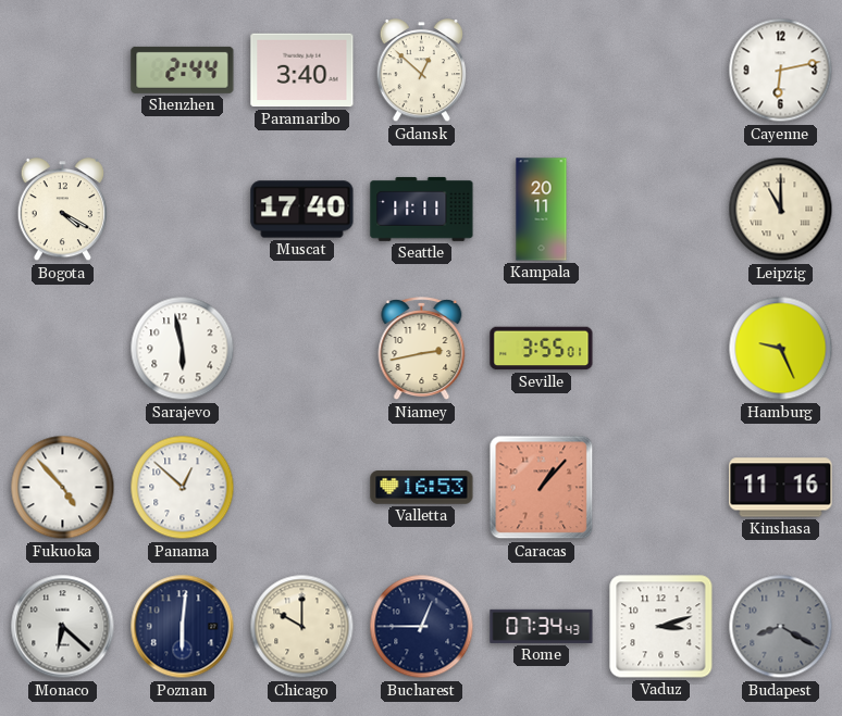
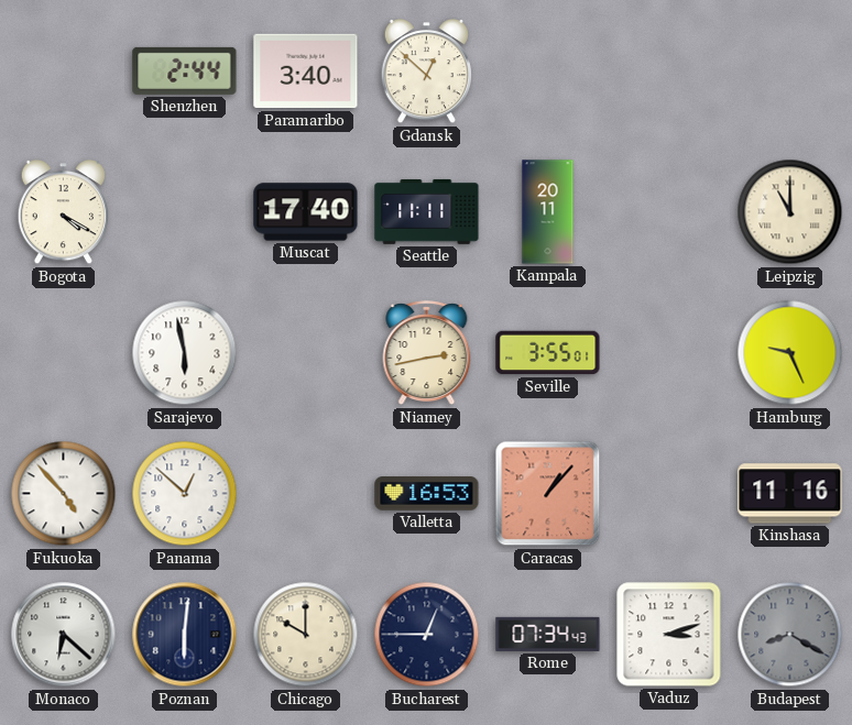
Cayenne: 6:13 -> none (781, 71)
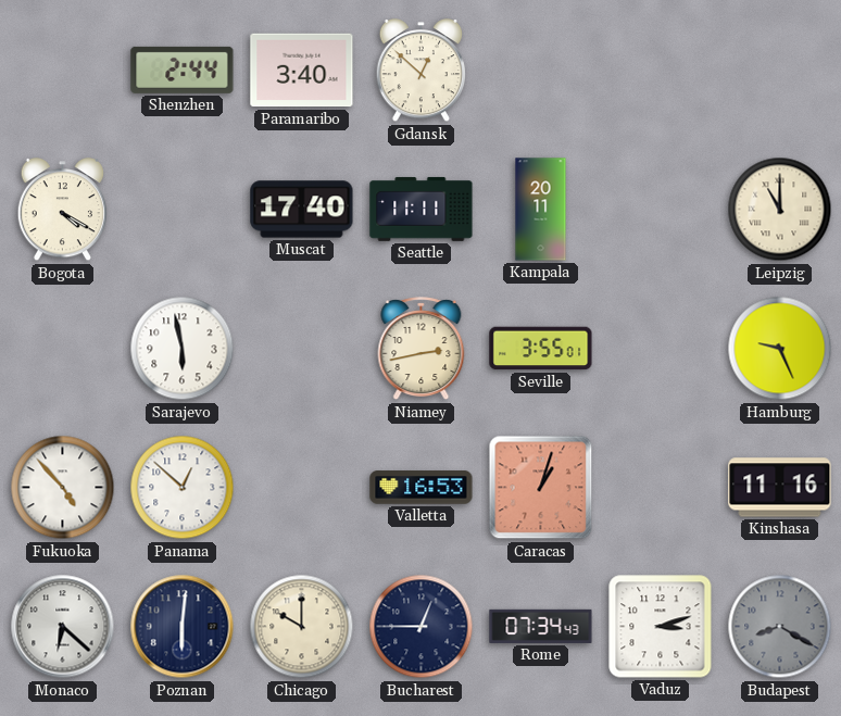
Caracas: 1:07 -> 1:03 (541, 488)
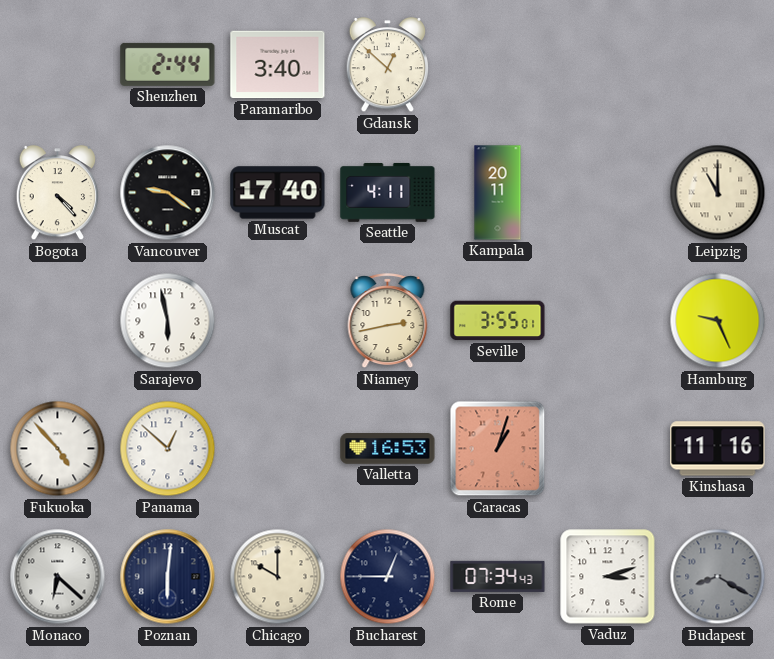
Bogota: 4:20 -> 4:23 (57, 194)
Vancouver: none -> 9:21 (168, 193)
Seattle: 11:11 -> 4:11 (388, 192)
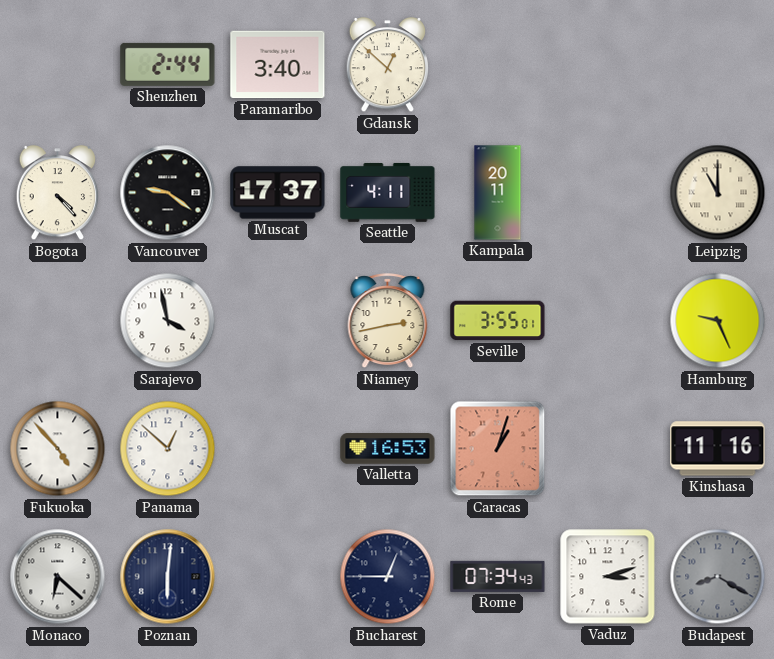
Muscat: 17:40 -> 17:37 (278, 193)
Sarajevo: 5:58 -> 3:58 (168, 321)
Chicago: 10:00 -> none (278, 577)
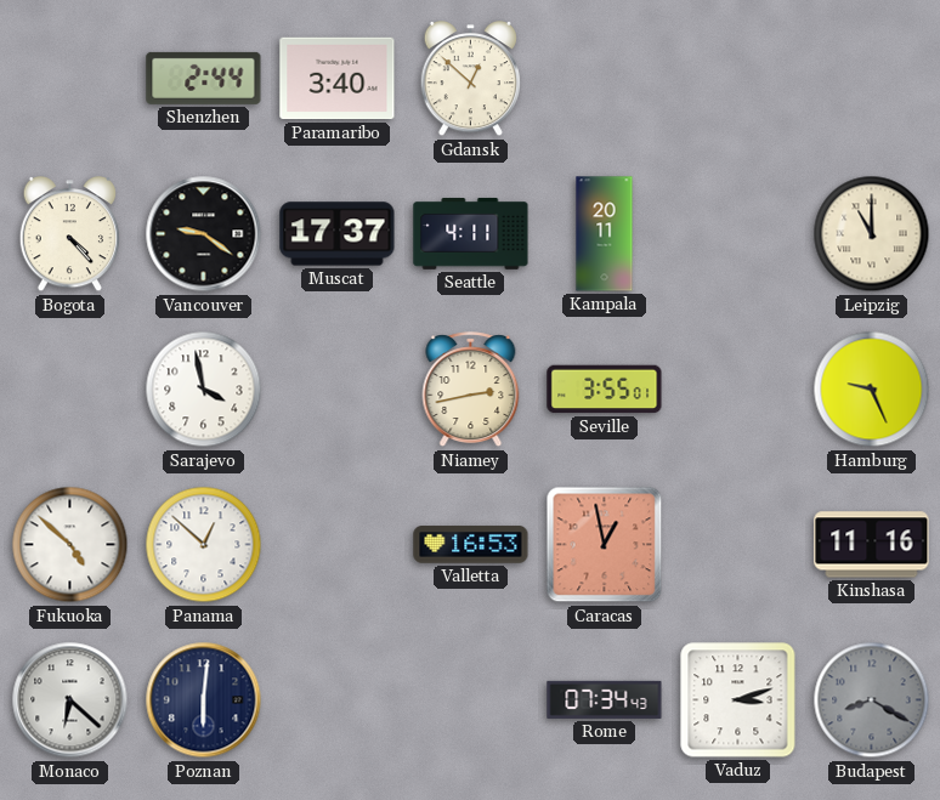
Fukuoka: 4:53 -> 4:52 (70, 545)
Caracas: 1:03 -> 12:58 (605, 545)
Bucharest: 12:45 -> none (388, 577)
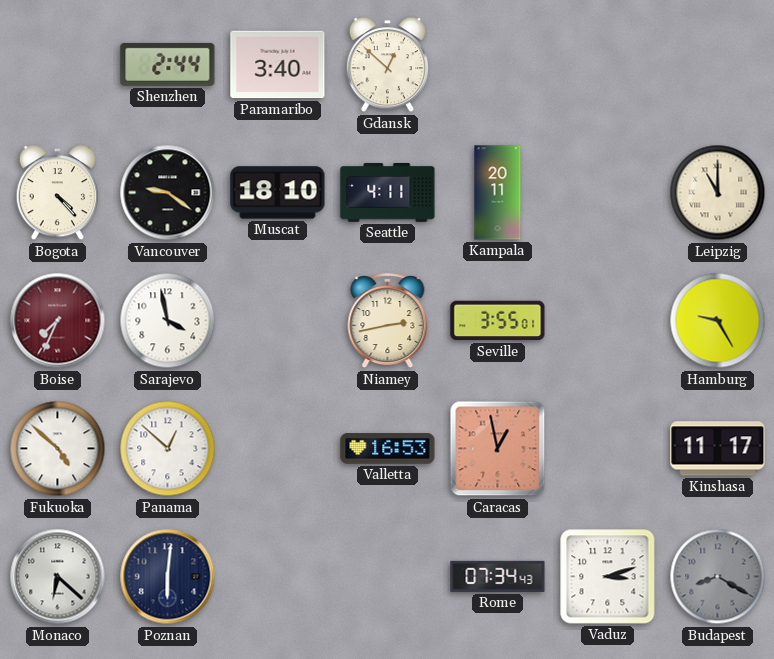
Muscat: 17:37 -> 18:10 (278, 193)
Boise: none -> 7:34 (58, 321)
Hamburg: 9:26 -> 9:25 (718, 321)
Kinshasa: 11:16 -> 11:17 (718, 449)
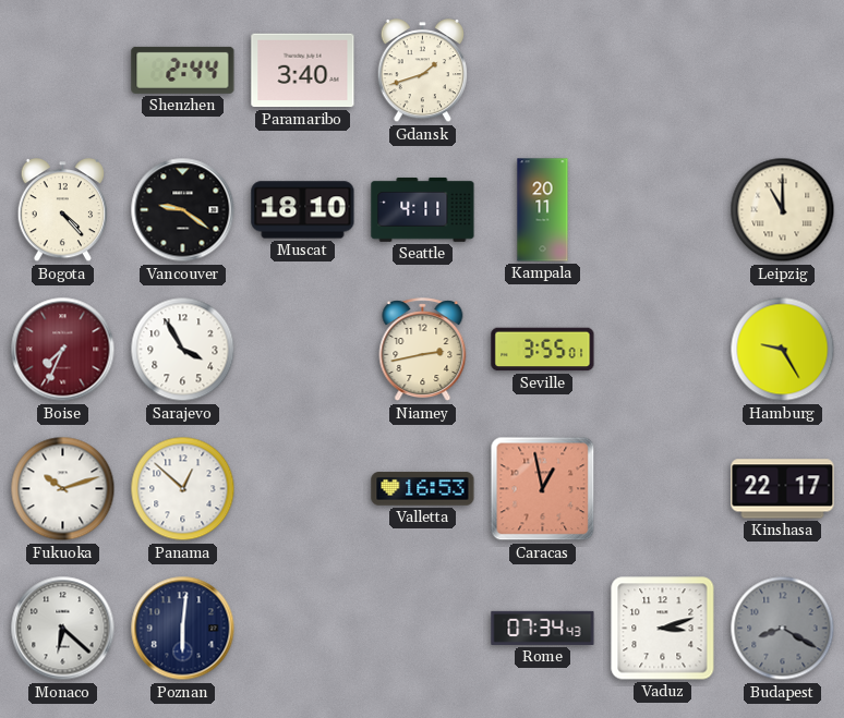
Gdansk: 12:52 -> 1:42 (422, 72)
Sarajevo: 3:58 -> 3:55 (183, 350)
Fukuoka: 4:52 -> 10:12 (63, 489)
Kinshasa: 11:17 -> 22:17 (783, 489)
